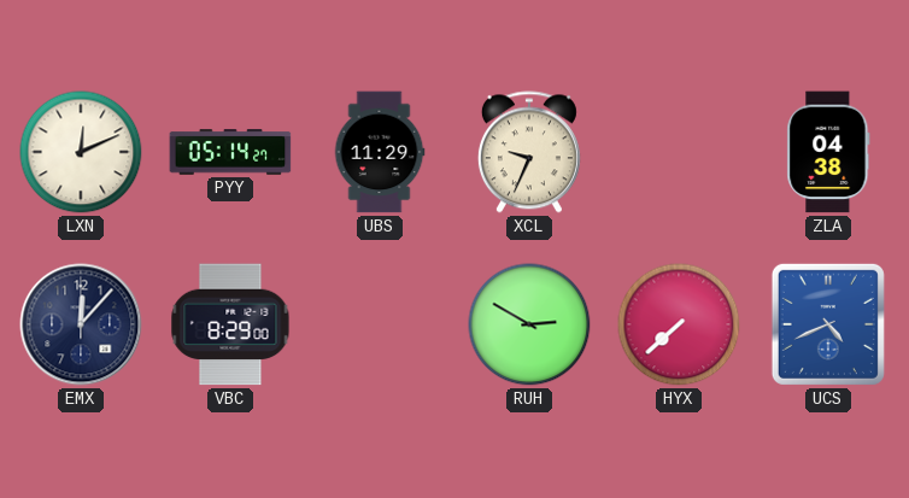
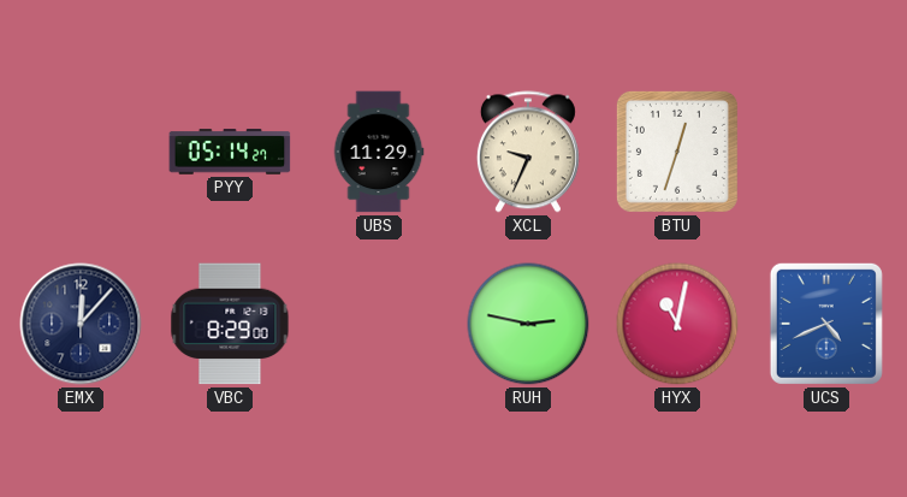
LXN: 12:11 -> none (81, 152)
BTU: none -> 12:33 (677, 152)
ZLA: 04:38 -> none (828, 152)
RUH: 2:50 -> 2:47 (528, 324)
HYX: 7:38 -> 11:02 (677, 324)
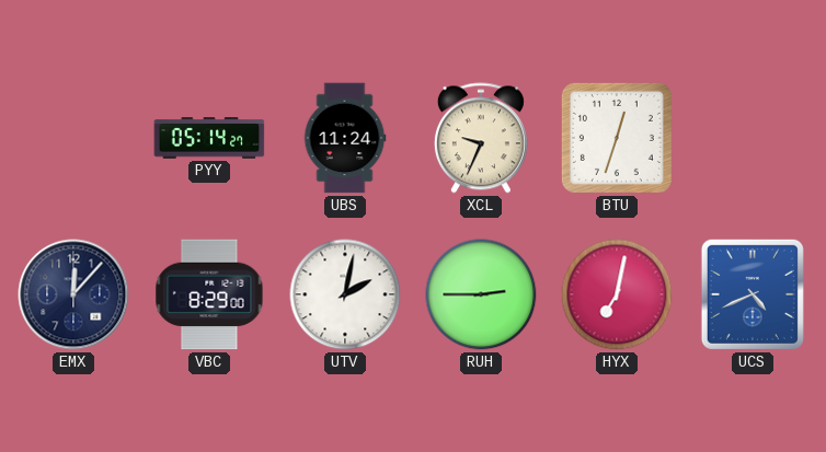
UBS: 11:29 -> 11:24 (345, 138)
UTV: none -> 2:02 (345, 294)
RUH: 2:47 -> 2:45 (481, 294)
HYX: 11:02 -> 7:02 (617, 294)
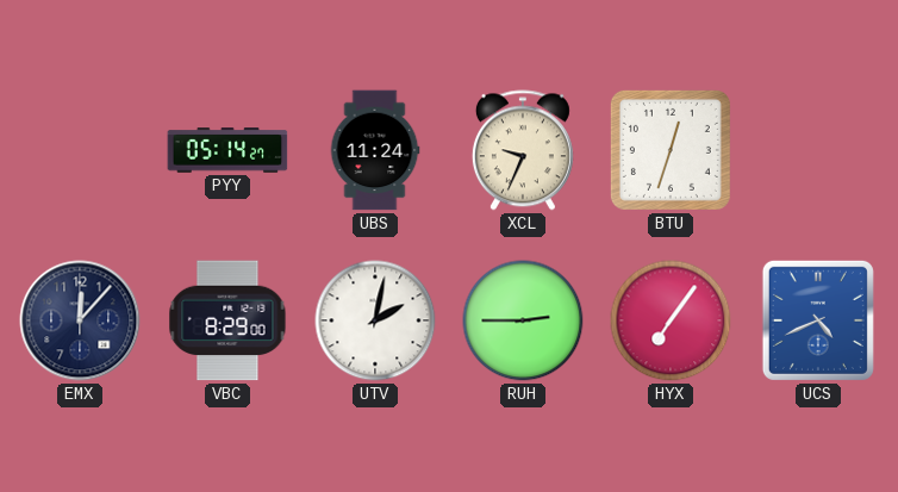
HYX: 7:02 -> 7:06 (671, 320)
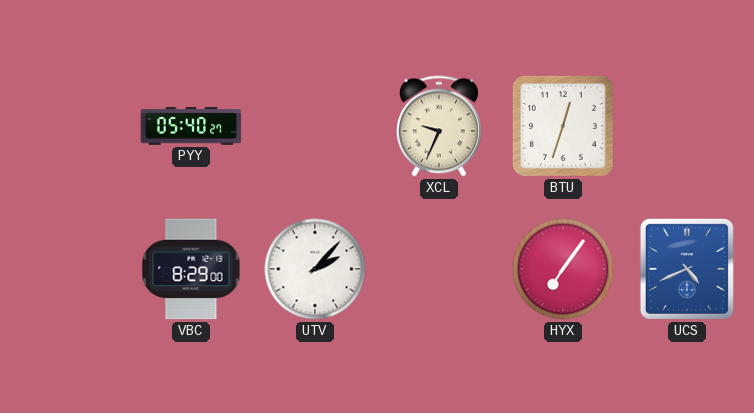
PYY: 05:14 -> 05:40 (191, 126)
UBS: 11:24 -> none (375, 150)
EMX: 12:07 -> none (80, 320)
UTV: 2:02 -> 2:07 (315, 269)
RUH: 2:45 -> none (523, 320)
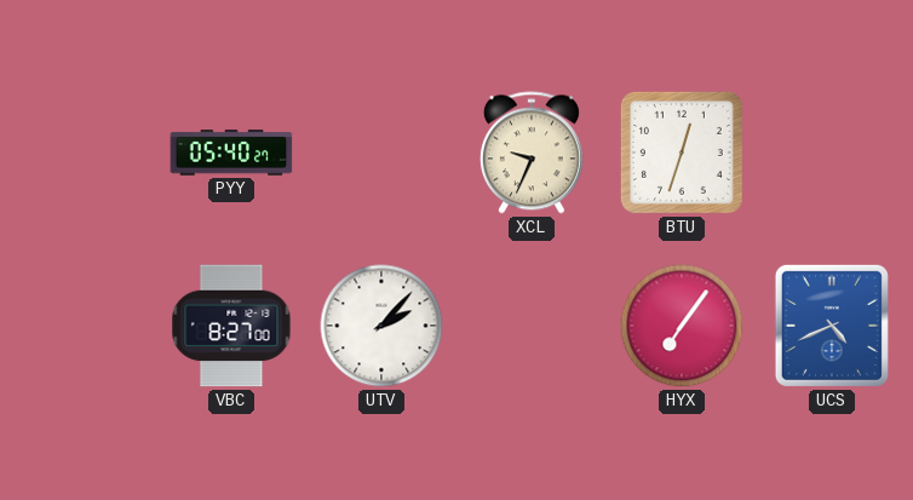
VBC: 8:29 -> 8:27 (231, 326)
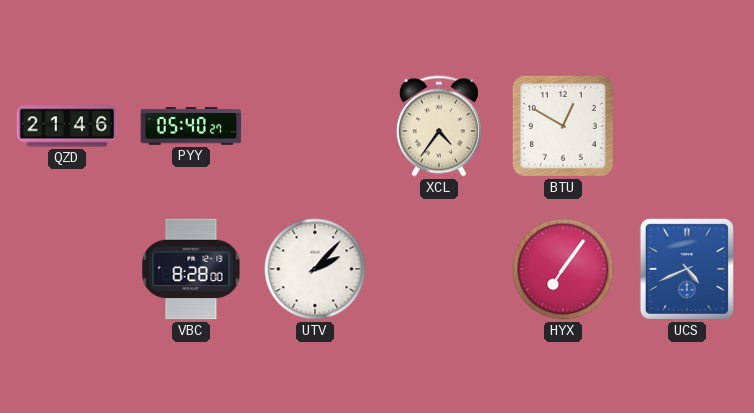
QZD: none -> 21:46 (67, 126)
XCL: 9:34 -> 4:36 (439, 126)
BTU: 12:33 -> 12:50 (563, 126)
VBC: 8:27 -> 8:28 (191, 269)
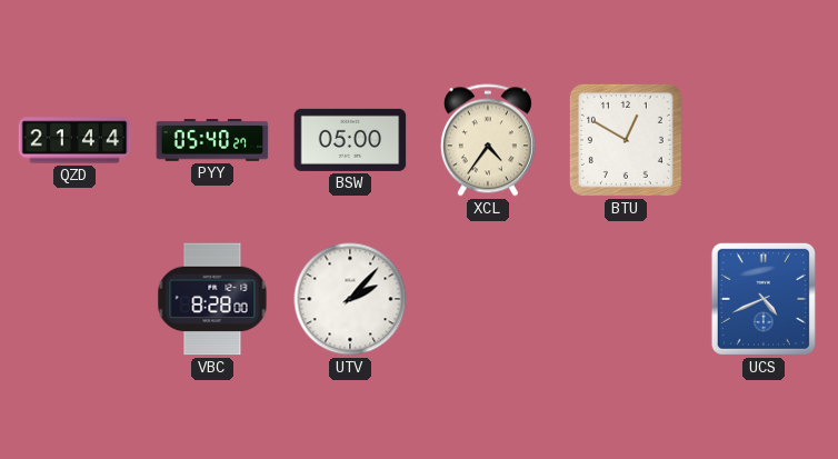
QZD: 21:46 -> 21:44 (74, 140)
BSW: none -> 05:00 (350, 140)
HYX: 7:06 -> none (563, 269)
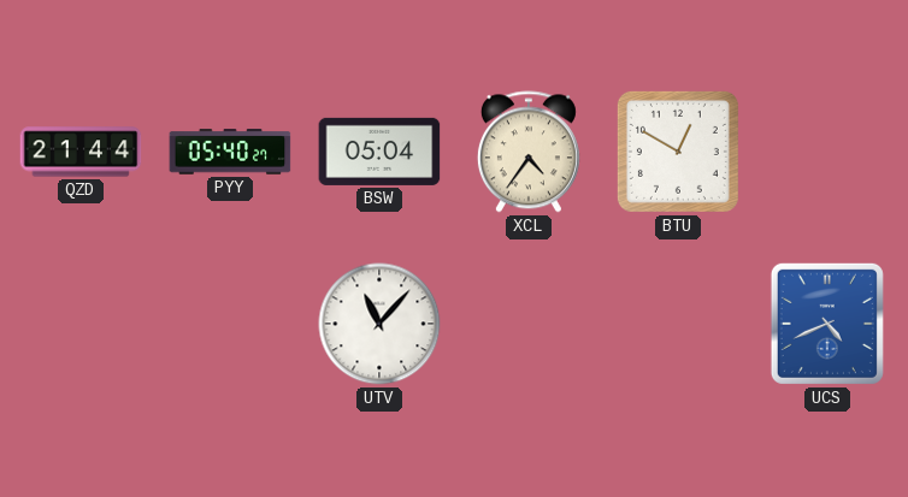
BSW: 05:00 -> 05:04 (379, 152)
VBC: 8:28 -> none (212, 299)
UTV: 2:07 -> 11:07 (379, 324)
